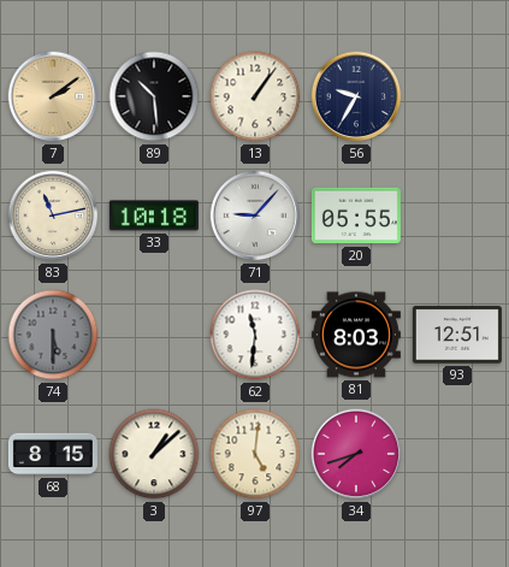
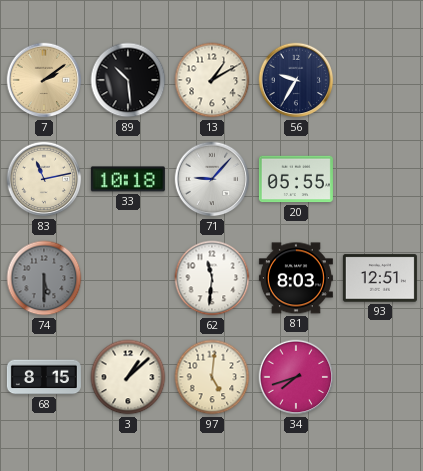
13: 1:06 -> 1:10 (212, 80)
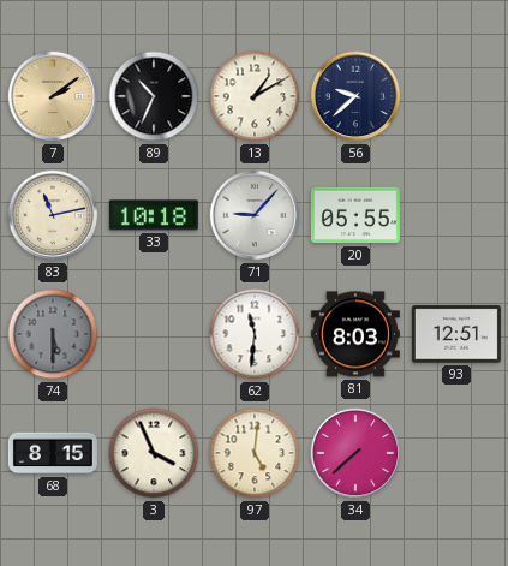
89: 10:29 -> 10:34 (154, 96)
56: 9:35 -> 9:38 (355, 96)
3: 1:08 -> 3:56 (154, 453)
34: 7:42 -> 7:38 (355, 453)
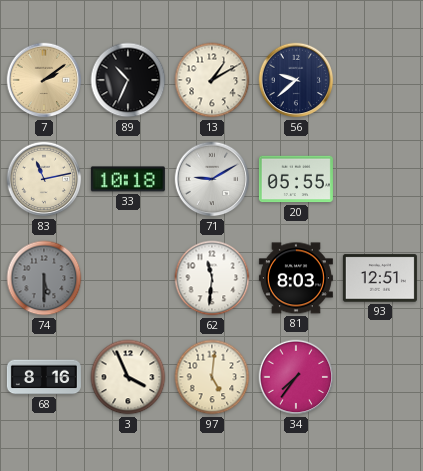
71: 9:07 -> 9:10 (212, 179)
68: 8:15 -> 8:16 (44, 377)
34: 7:38 -> 7:36 (296, 377)
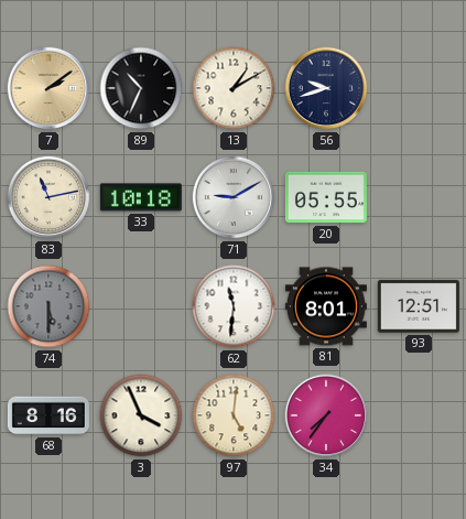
56: 9:38 -> 9:42 (326, 88)
81: 8:03 -> 8:01 (326, 306)
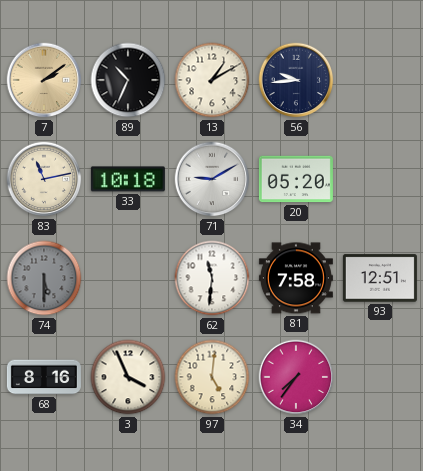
56: 9:42 -> 9:44 (296, 80)
20: 05:55 -> 05:20 (296, 179)
81: 8:01 -> 7:58 (296, 278)
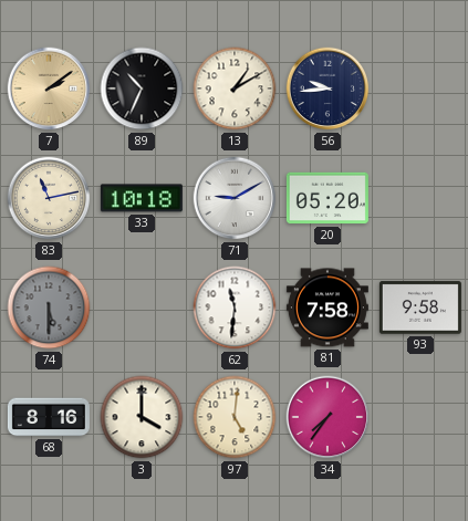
93: 12:51 -> 9:58 (420, 308)
3: 3:56 -> 4:00 (142, 417)
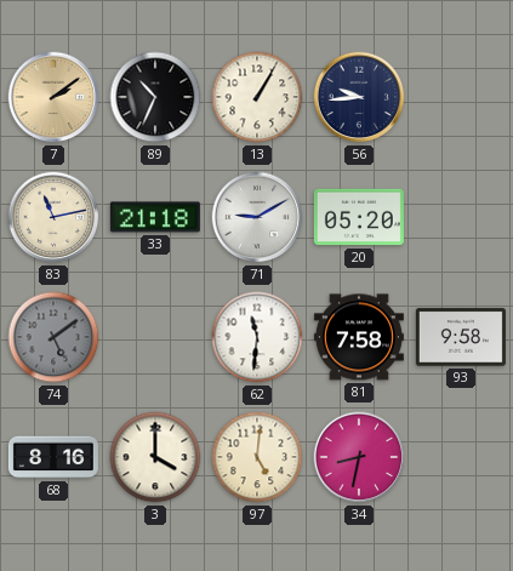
13: 1:10 -> 1:05 (257, 97)
33: 10:18 -> 21:18 (155, 217)
74: 5:30 -> 5:09 (53, 337)
34: 7:36 -> 8:32 (359, 457)
